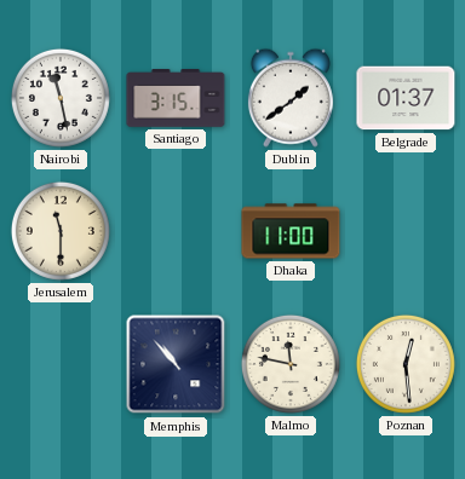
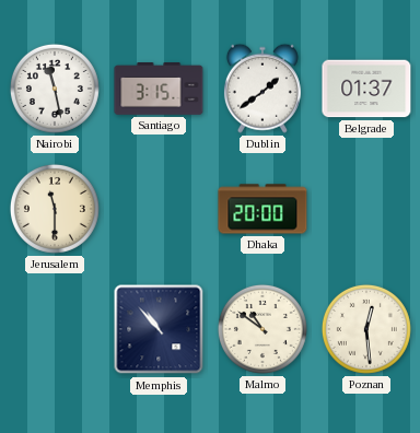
Dhaka: 11:00 -> 20:00 (262, 209)
Malmo: 11:47 -> 10:51 (262, 329)
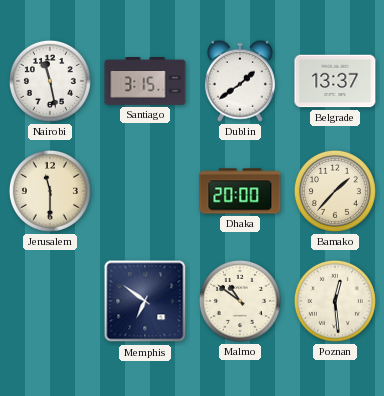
Belgrade: 01:37 -> 13:37 (335, 81)
Bamako: none -> 1:37 (335, 191)
Memphis: 10:53 -> 6:51 (145, 301)
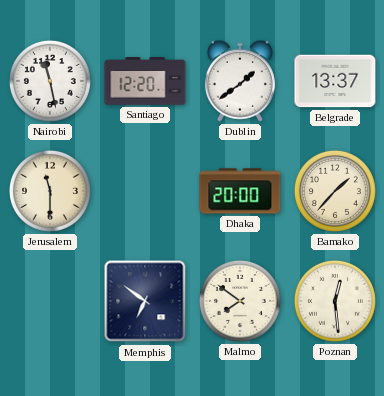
Santiago: 3:15 -> 12:20 (145, 81)
Malmo: 10:51 -> 7:51 (240, 301)
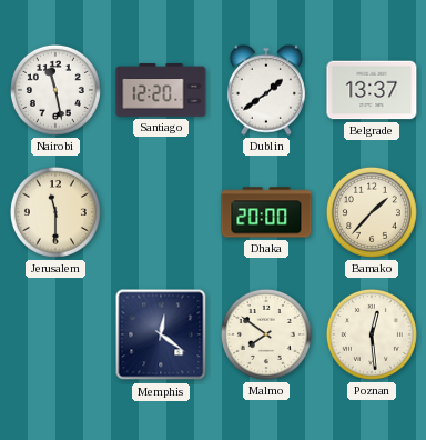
Memphis: 6:51 -> 12:21 (161, 334)
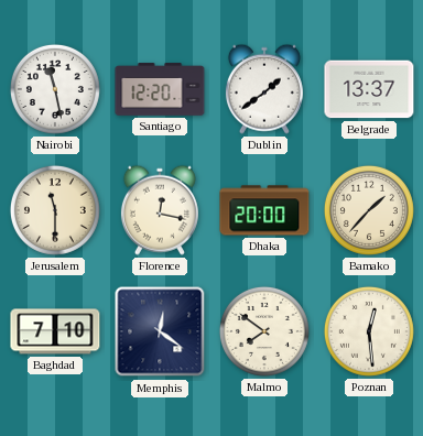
Florence: none -> 12:17 (160, 210)
Baghdad: none -> 7:10 (55, 331)
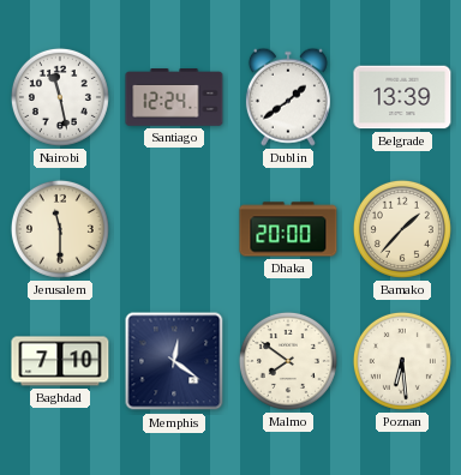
Santiago: 12:20 -> 12:24 (174, 97)
Belgrade: 13:37 -> 13:39 (402, 97)
Florence: 12:17 -> none (160, 210)
Poznan: 12:29 -> 6:29 (402, 361)
